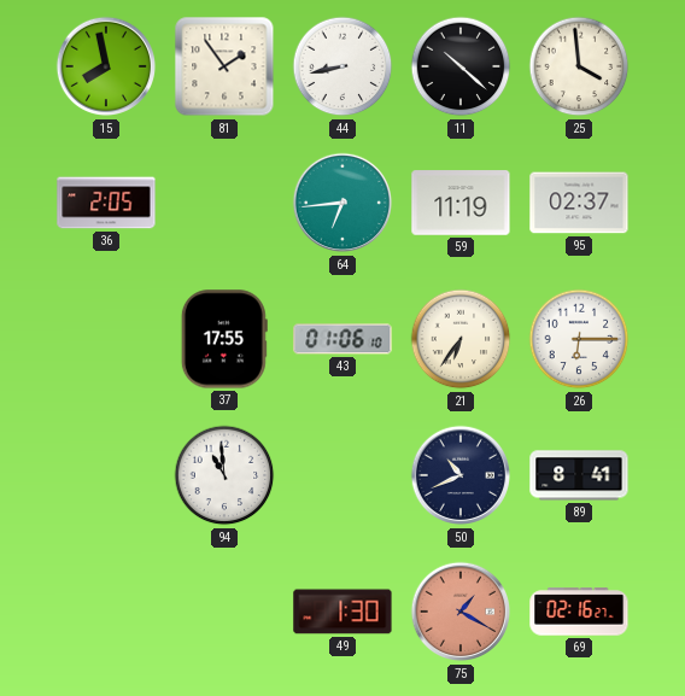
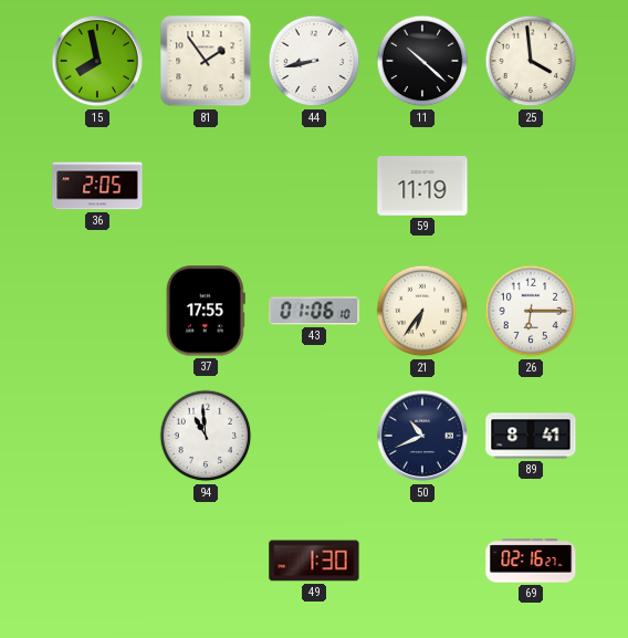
64: 6:44 -> none (342, 203)
95: 02:37 -> none (579, 203)
75: 1:20 -> none (461, 612)
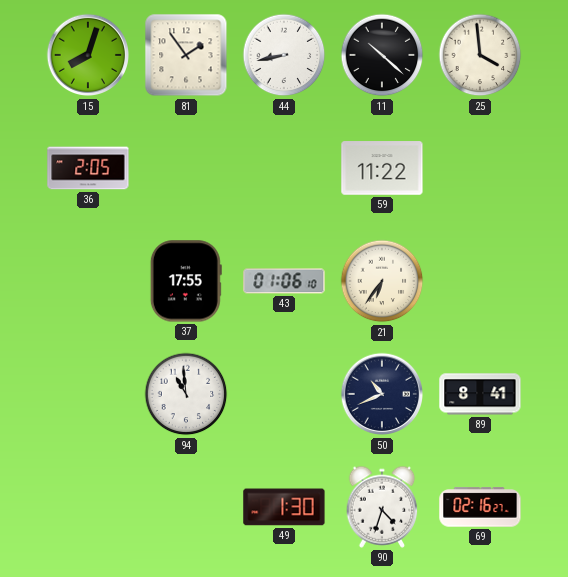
15: 7:58 -> 8:03 (88, 55)
59: 11:19 -> 11:22 (382, 168)
26: 6:15 -> none (531, 311)
90: none -> 4:33 (382, 507)
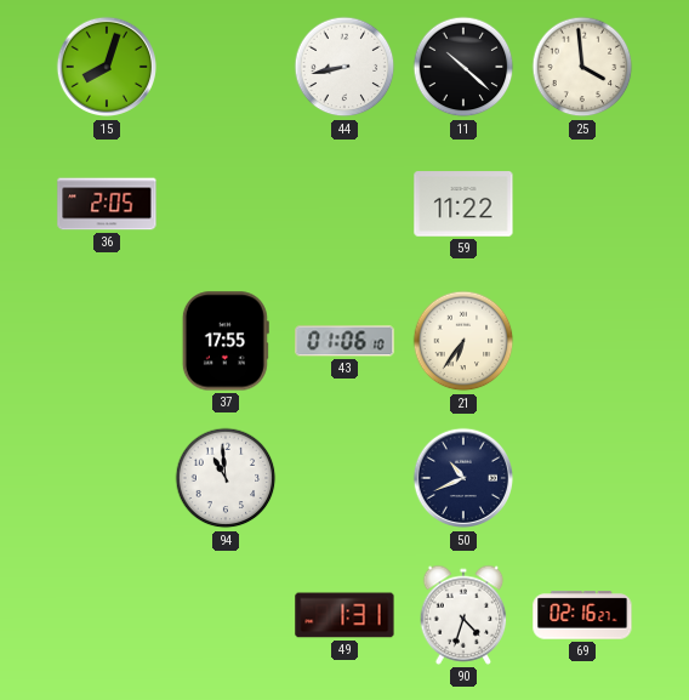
81: 1:54 -> none (186, 55)
89: 8:41 -> none (480, 394)
49: 1:30 -> 1:31 (344, 615)
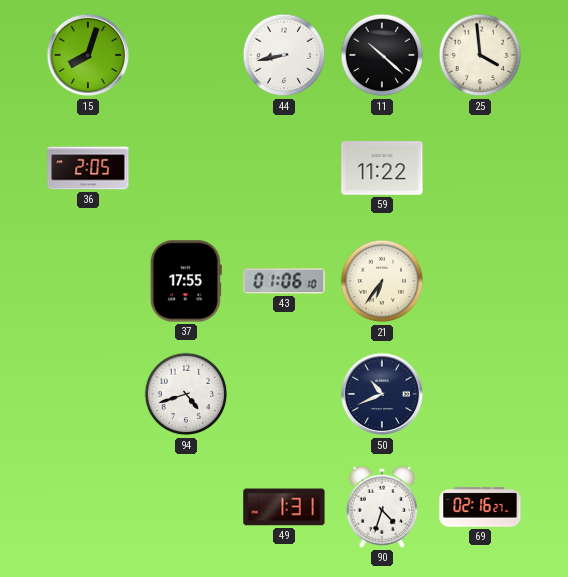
94: 10:59 -> 4:42 (186, 394)
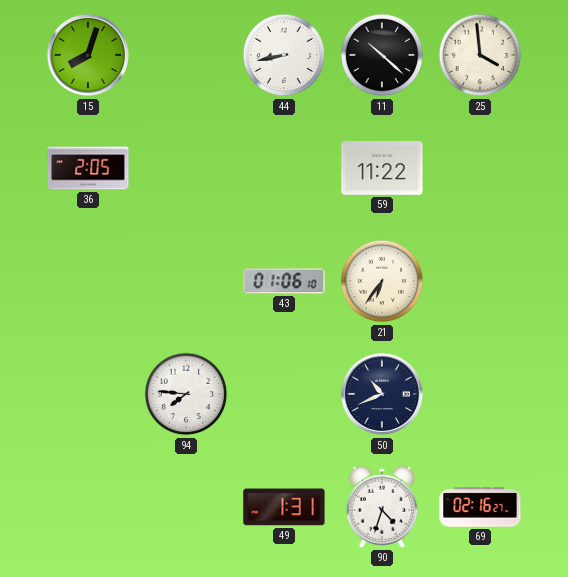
37: 17:55 -> none (186, 281)
94: 4:42 -> 7:46 (186, 394)
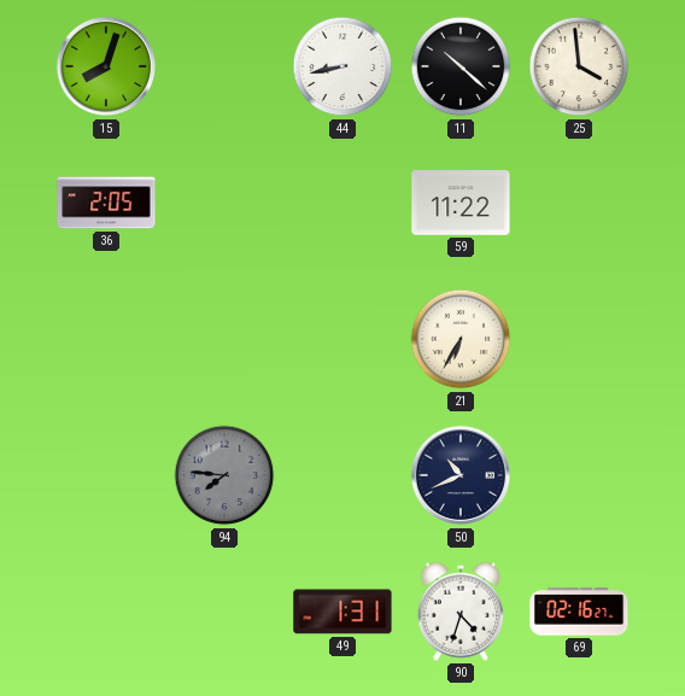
43: 01:06 -> none (284, 281)
21: 6:36 -> 6:35 (461, 339)
94 dial: white -> grey (224, 475)
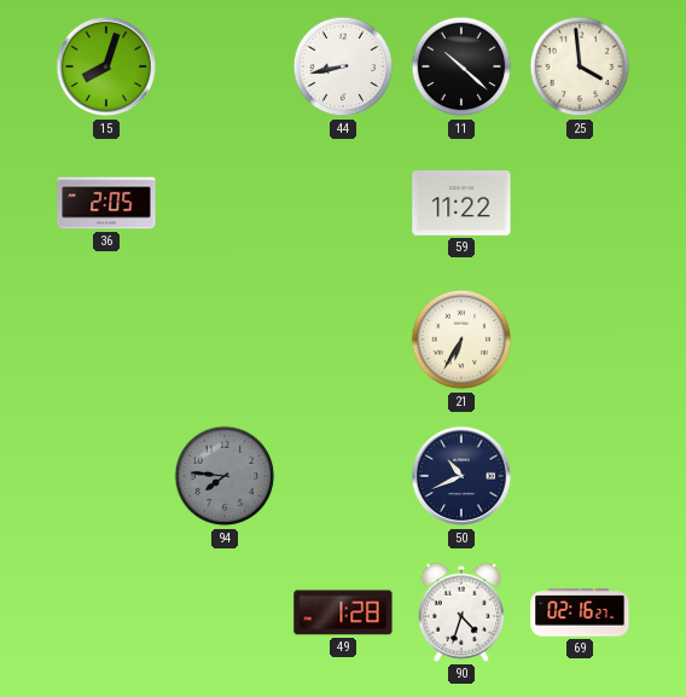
49: 1:31 -> 1:28 (343, 612)
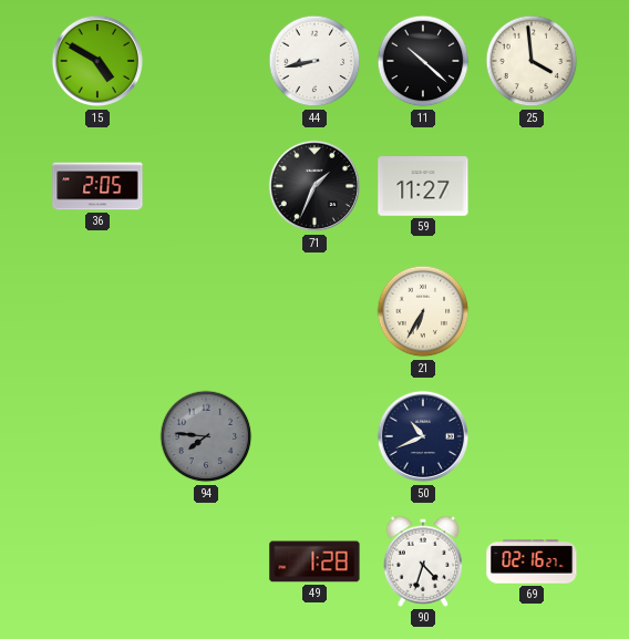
15: 8:03 -> 4:50 (97, 61)
71: none -> 1:34 (314, 186)
59: 11:22 -> 11:27 (423, 186)
